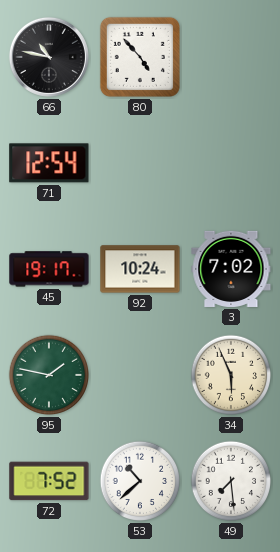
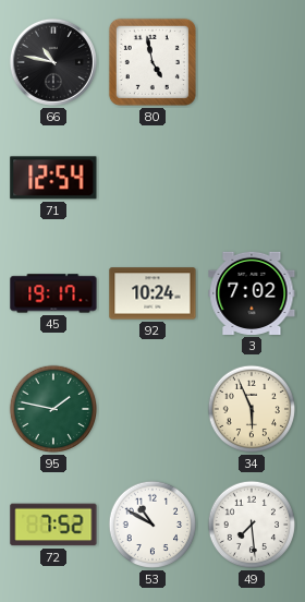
80: 4:53 -> 4:58 (152, 62)
53: 10:38 -> 10:50 (152, 525)
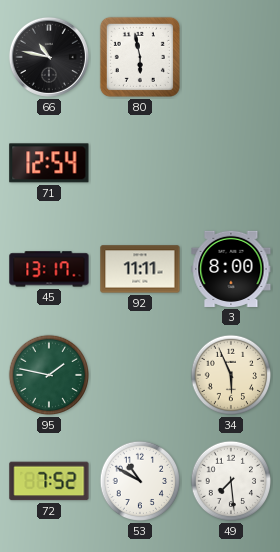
80: 4:58 -> 5:58 (140, 57)
45: 19:17 -> 13:17 (49, 269)
92: 10:24 -> 11:11 (140, 269)
3: 7:02 -> 8:00 (231, 269)
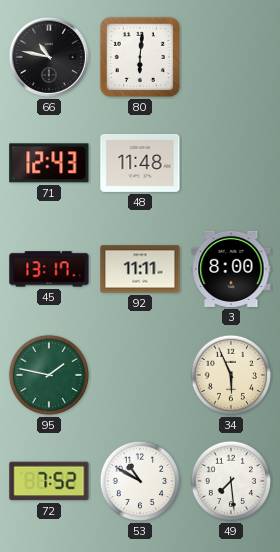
80: 5:58 -> 6:01 (140, 57)
71: 12:54 -> 12:43 (49, 163)
48: none -> 11:48 (140, 163)
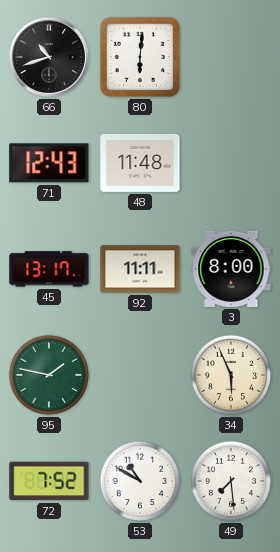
66: 10:47 -> 10:42 (49, 57)
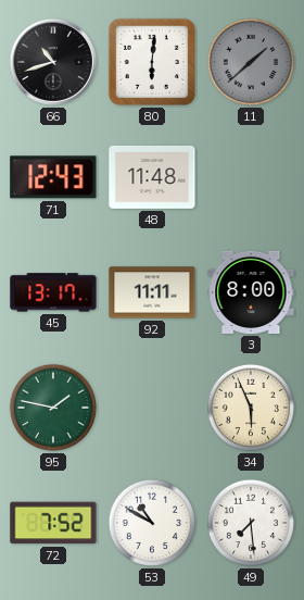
11: none -> 1:38 (251, 62)
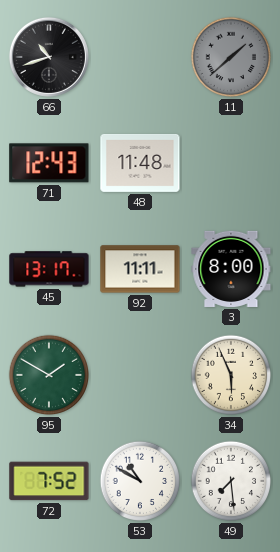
80: 6:01 -> none (152, 62)
95: 1:47 -> 1:50 (49, 375)
